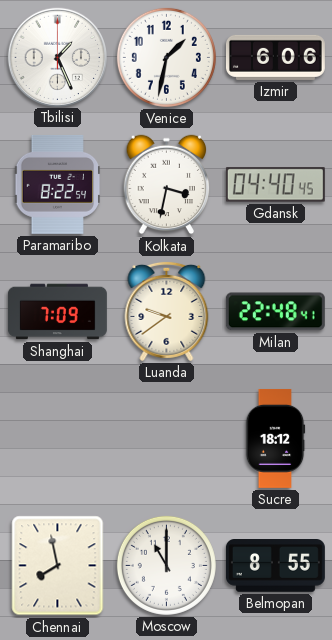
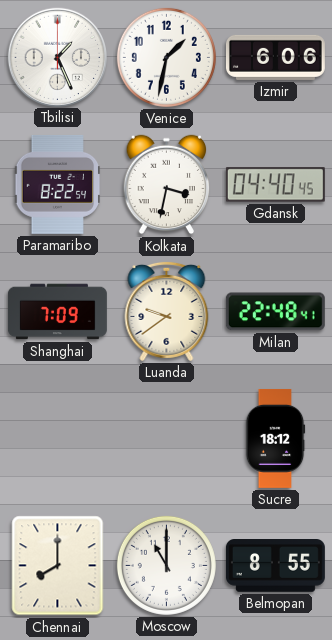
Chennai: 7:58 -> 8:00 (58, 566)
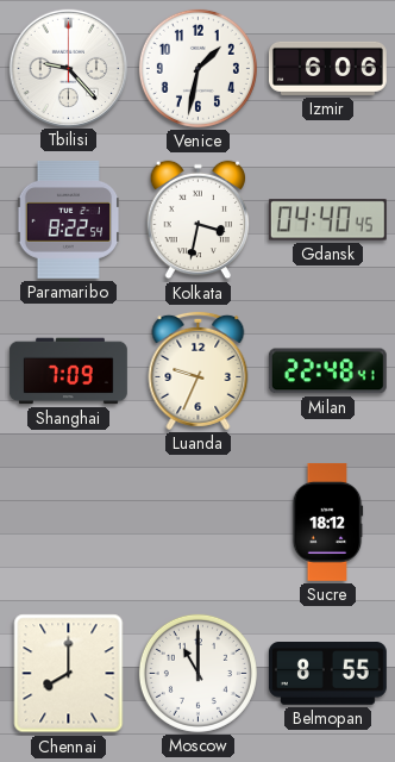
Tbilisi: 1:26 -> 9:23 (68, 68)
Luanda: 9:39 -> 9:34 (199, 370)
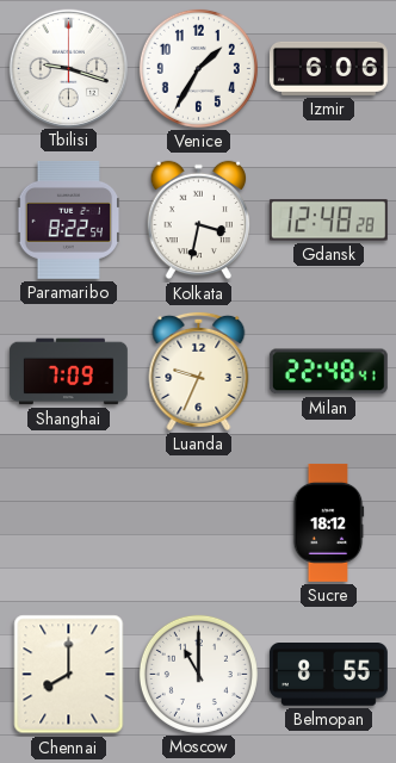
Tbilisi: 9:23 -> 9:18 (68, 68)
Venice: 1:32 -> 1:35 (198, 68)
Gdansk: 04:40 -> 12:48 (328, 221)
